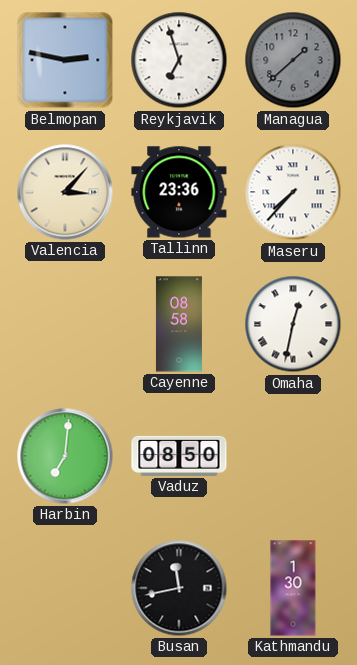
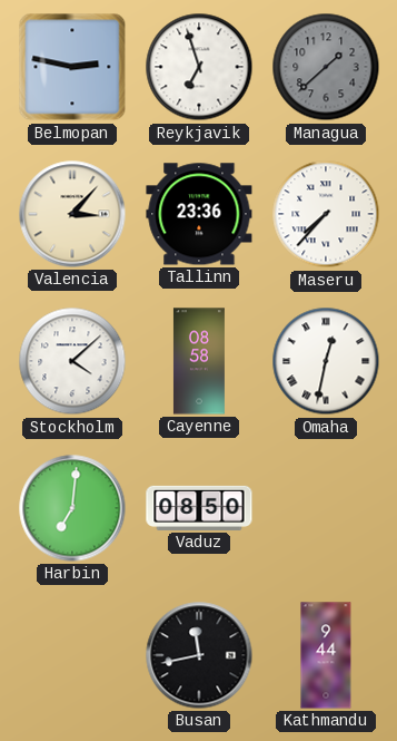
Stockholm: none -> 4:08 (72, 361)
Kathmandu: 1:30 -> 9:44 (326, 655)
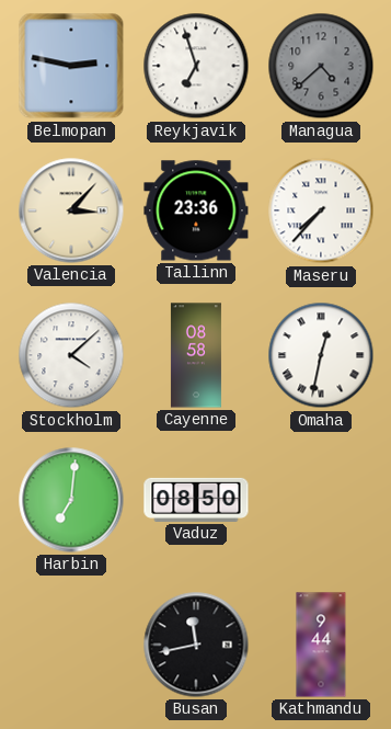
Managua: 1:38 -> 4:38 (321, 66)
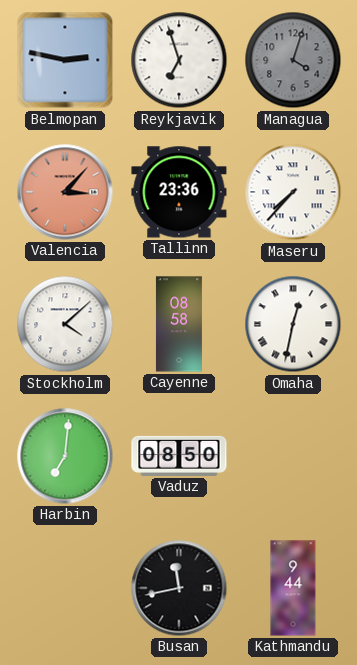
Managua: 4:38 -> 4:03 (293, 60)
Valencia dial: cream -> salmon (65, 192)
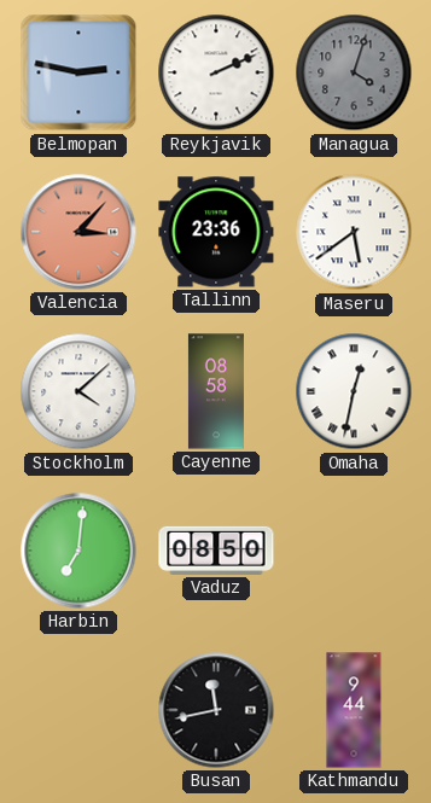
Reykjavik: 6:57 -> 2:11 (216, 72)
Maseru: 7:37 -> 5:39 (354, 232)
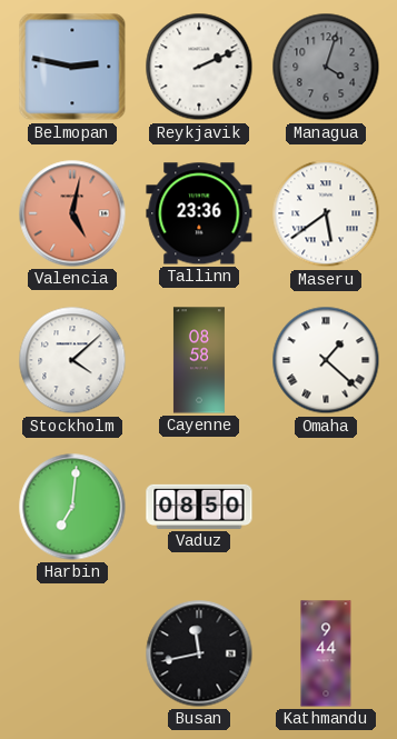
Valencia: 3:07 -> 5:02 (72, 213)
Omaha: 12:32 -> 1:22 (326, 360)
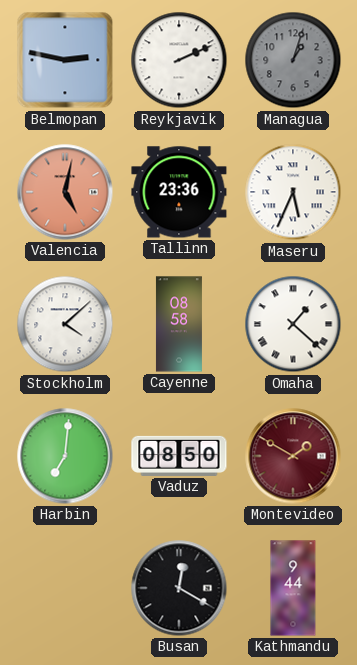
Managua: 4:03 -> 1:03 (293, 60)
Maseru: 5:39 -> 5:34 (293, 192)
Montevideo: none -> 1:50 (293, 456)
Busan: 11:43 -> 12:20 (179, 588)
